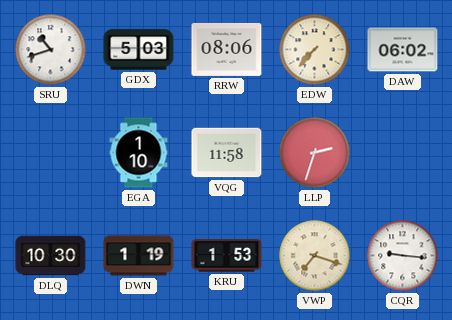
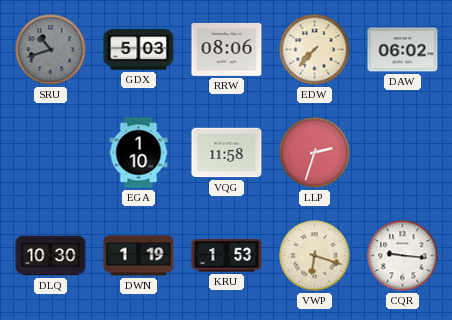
SRU dial: white -> grey (51, 50)
VWP: 7:18 -> 6:18 (315, 256)
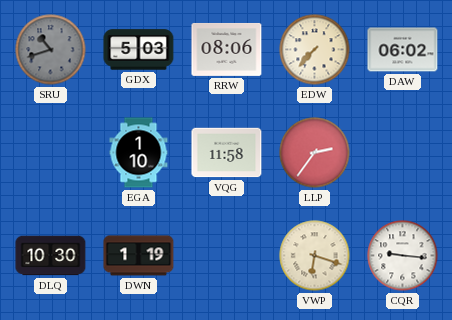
LLP: 2:33 -> 2:36 (315, 153)
KRU: 1:53 -> none (227, 256)
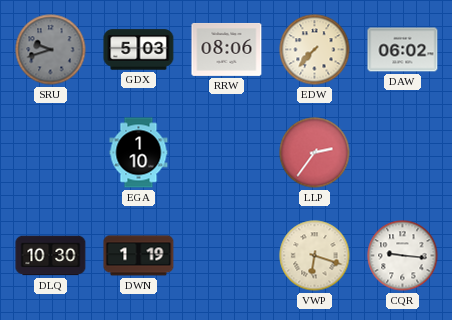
SRU: 10:42 -> 9:42 (51, 50)
VQG: 11:58 -> none (227, 153)
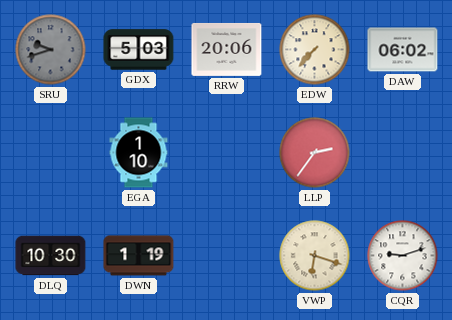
RRW: 08:06 -> 20:06 (227, 49)
CQR: 9:16 -> 9:12 (403, 256)
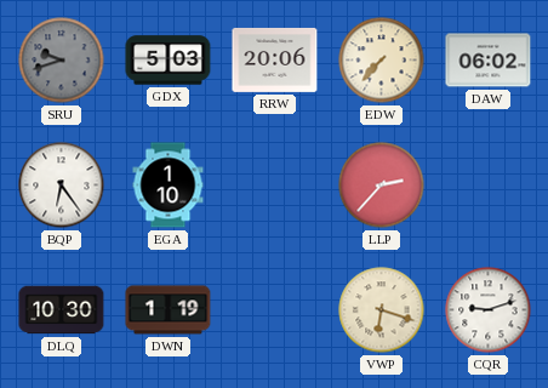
BQP: none -> 6:24 (62, 186)
LLP: 2:36 -> 2:37 (382, 186)
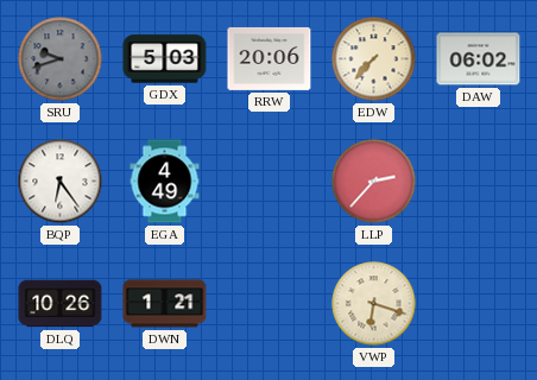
EGA: 1:10 -> 4:49 (165, 182)
DLQ: 10:30 -> 10:26 (61, 304)
DWN: 1:19 -> 1:21 (165, 304)
CQR: 9:12 -> none (489, 310)
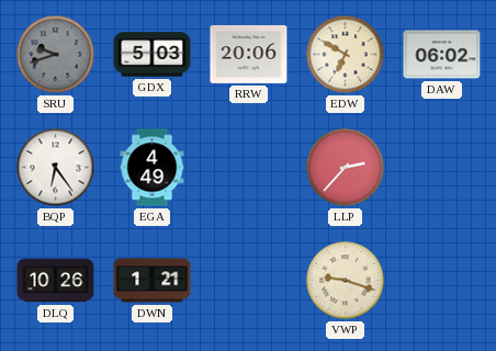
EDW: 7:37 -> 6:50 (346, 55)
VWP: 6:18 -> 9:18 (346, 281)
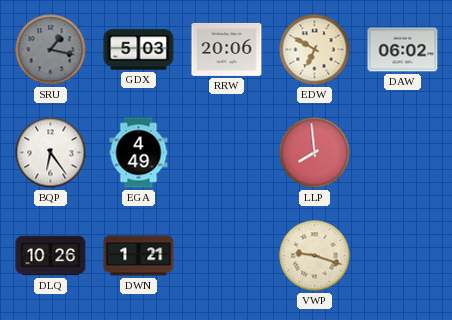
SRU: 9:42 -> 1:17 (51, 50)
LLP: 2:37 -> 7:59 (315, 153)
